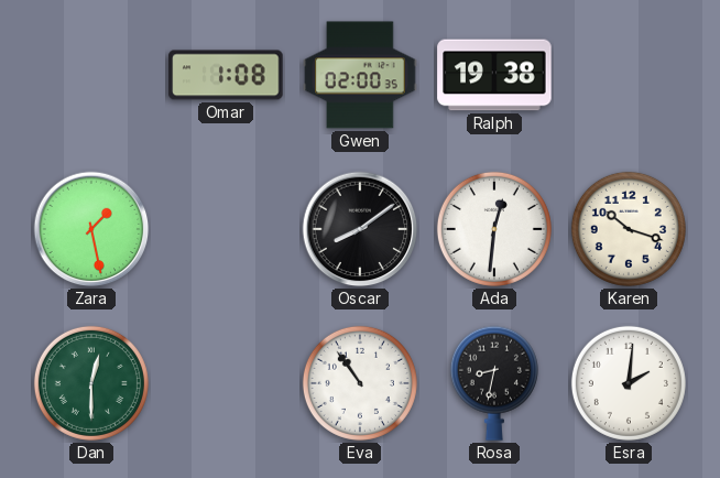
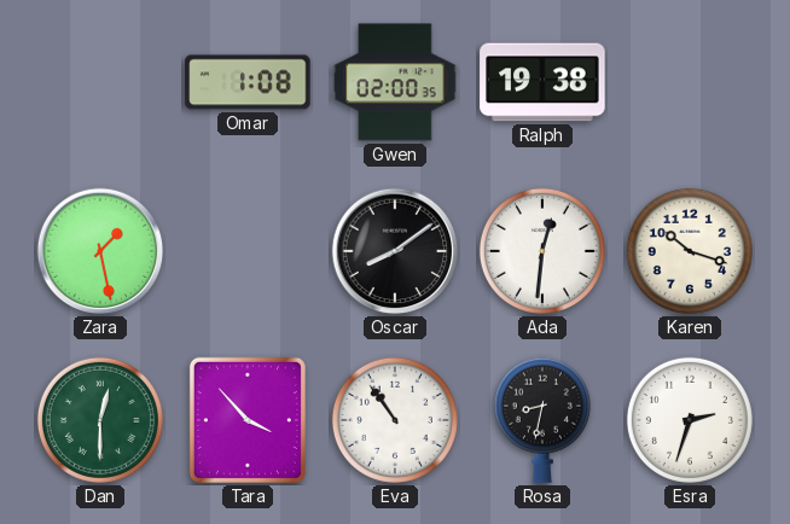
Tara: none -> 3:53 (248, 420)
Esra: 2:01 -> 2:33 (690, 420)
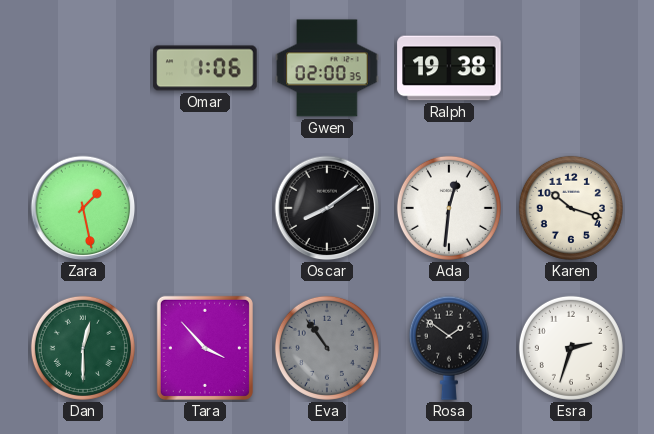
Omar: 1:08 -> 1:06 (205, 68)
Eva dial: white -> grey (327, 348)
Rosa: 8:32 -> 1:51 (449, 348)
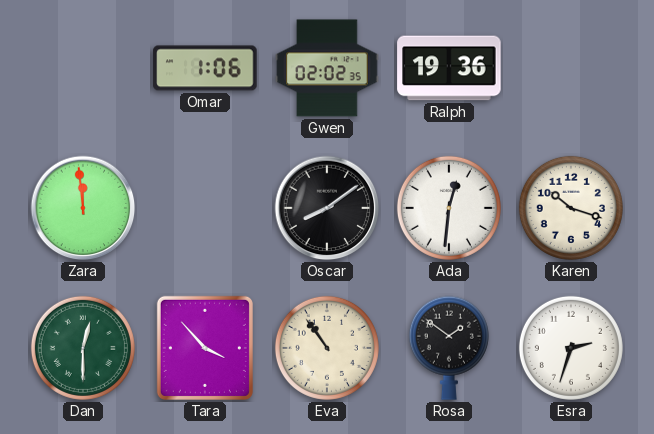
Gwen: 02:00 -> 02:02 (327, 68)
Ralph: 19:38 -> 19:36 (449, 68)
Zara: 1:28 -> 11:59 (83, 208)
Eva dial: grey -> cream (327, 348)
